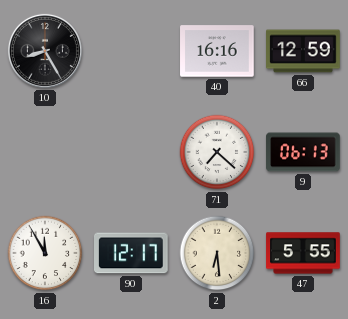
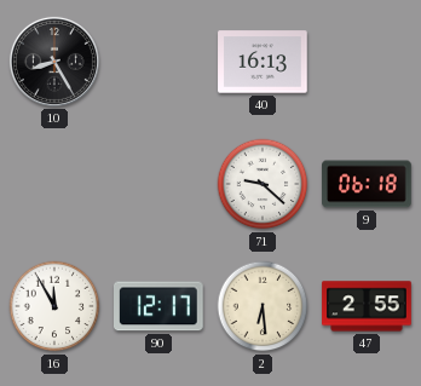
40: 16:16 -> 16:13 (263, 62)
66: 12:59 -> none (303, 51)
71: 7:22 -> 9:22 (263, 184)
9: 06:13 -> 06:18 (367, 184)
47: 5:55 -> 2:55 (367, 306)
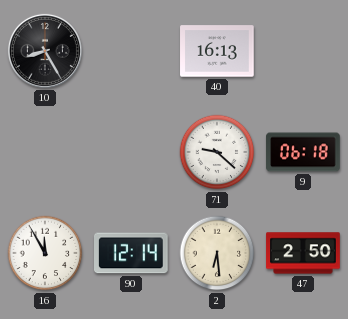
90: 12:17 -> 12:14 (132, 253)
47: 2:55 -> 2:50 (303, 253)
